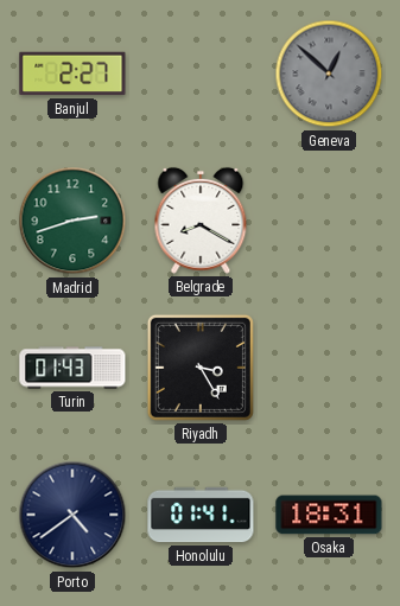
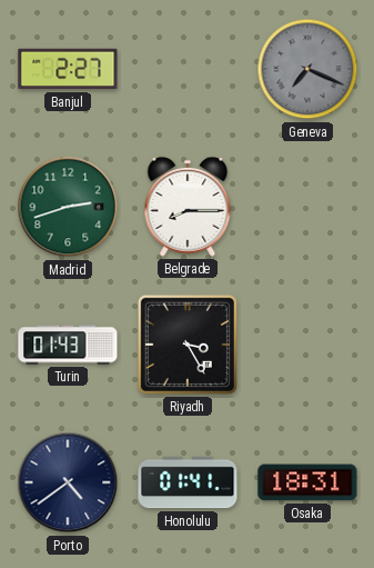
Geneva: 12:52 -> 7:19 (307, 69)
Belgrade: 8:20 -> 8:15 (188, 207)
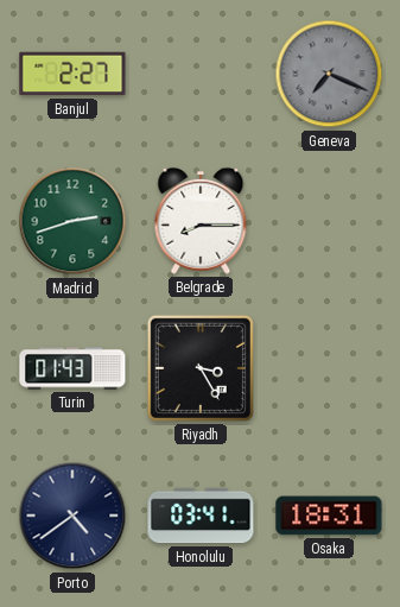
Honolulu: 01:41 -> 03:41 (201, 516)
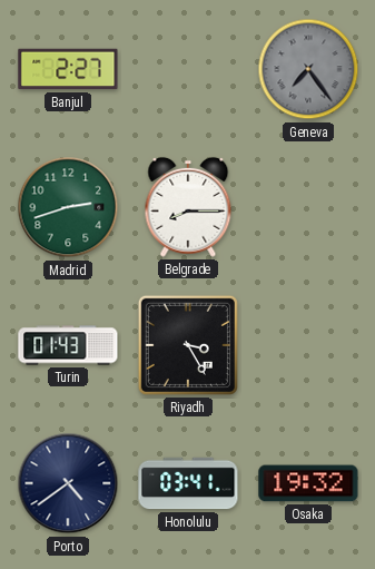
Geneva: 7:19 -> 7:24 (308, 69)
Osaka: 18:31 -> 19:32 (308, 483)
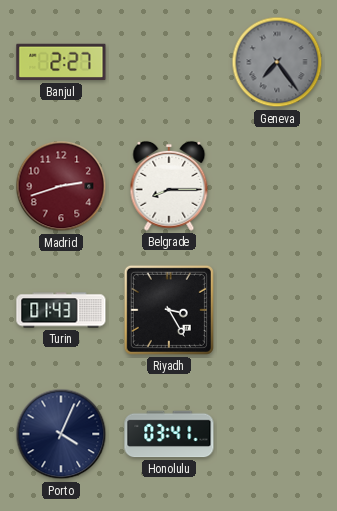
Madrid dial: green -> burgundy (61, 186)
Porto: 4:39 -> 4:04 (61, 434)
Osaka: 19:32 -> none (308, 483)
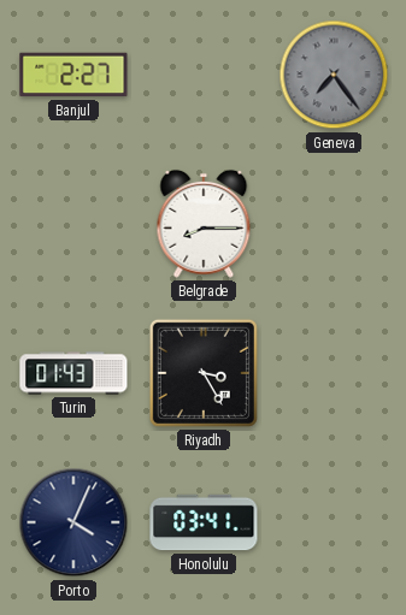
Madrid: 2:42 -> none (61, 186)
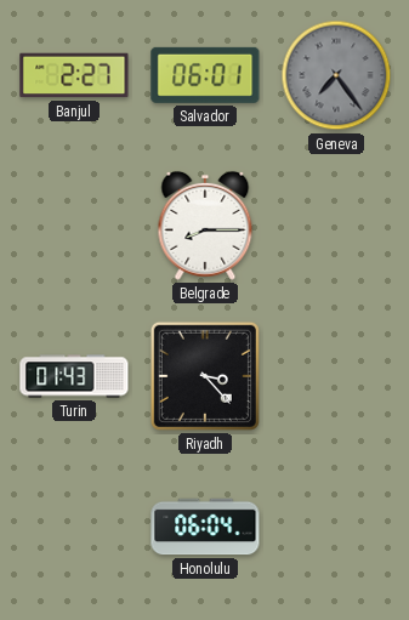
Salvador: none -> 06:01 (205, 75)
Riyadh: 3:25 -> 3:23 (205, 376)
Porto: 4:04 -> none (73, 522)
Honolulu: 03:41 -> 06:04 (205, 527)
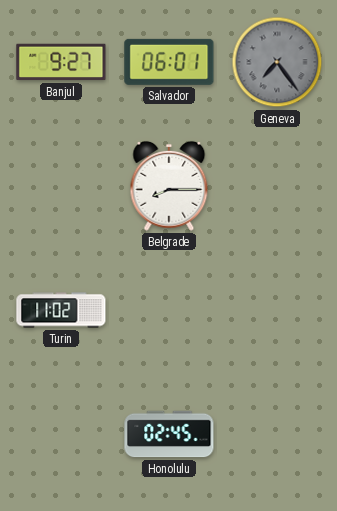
Banjul: 2:27 -> 9:27 (61, 62)
Turin: 01:43 -> 11:02 (61, 310)
Riyadh: 3:23 -> none (205, 376)
Honolulu: 06:04 -> 02:45 (169, 434)
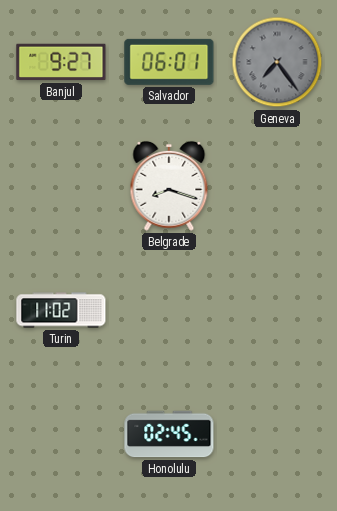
Belgrade: 8:15 -> 8:18 (169, 186)
